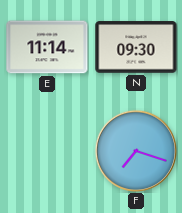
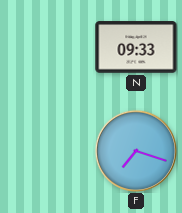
E: 11:14 -> none (47, 47)
N: 09:30 -> 09:33 (136, 47)
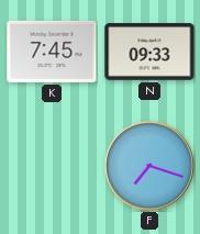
K: none -> 7:45 (52, 52)
